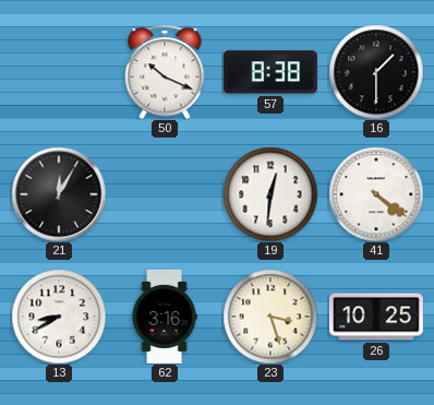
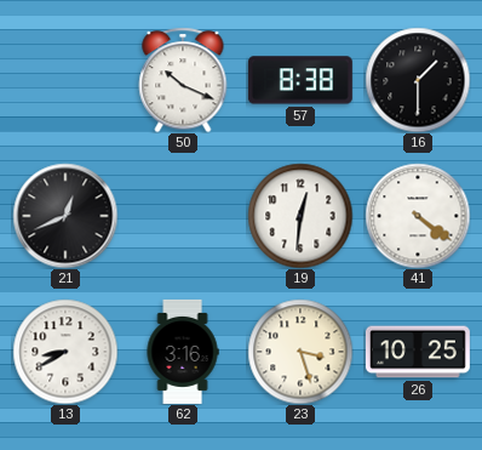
21: 12:05 -> 12:41 (65, 216)
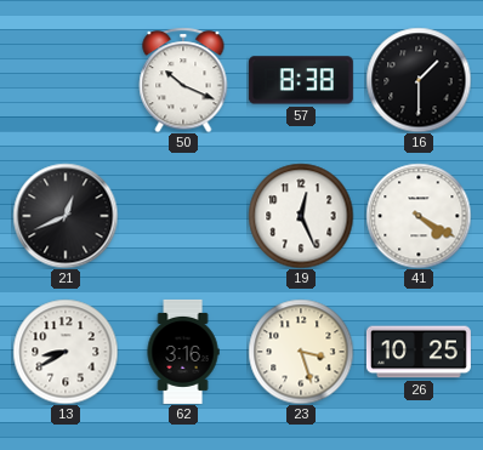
19: 12:31 -> 12:26 (301, 216)
41: 4:21 -> 4:20 (419, 216)
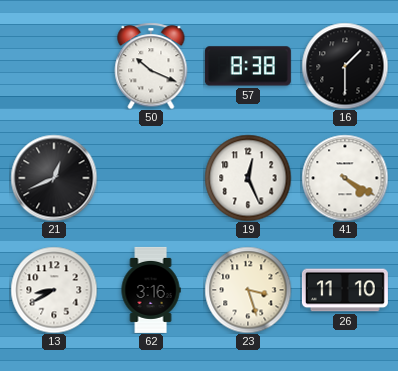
26: 10:25 -> 11:10 (345, 290)
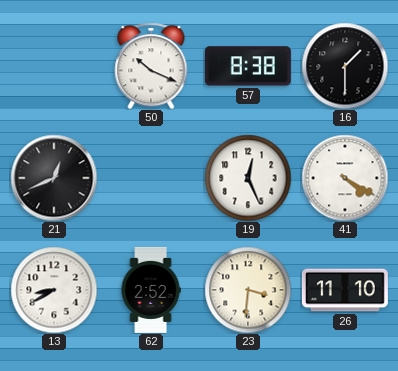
62: 3:16 -> 2:52 (151, 290)
23: 3:27 -> 3:31 (248, 290)
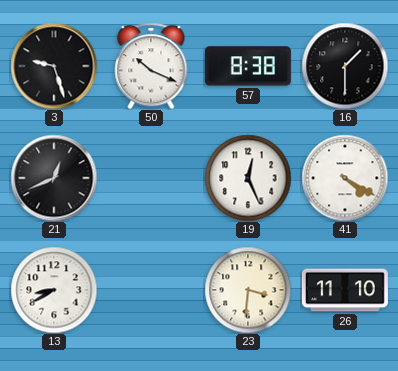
3: none -> 9:27 (54, 66)
62: 2:52 -> none (151, 290)
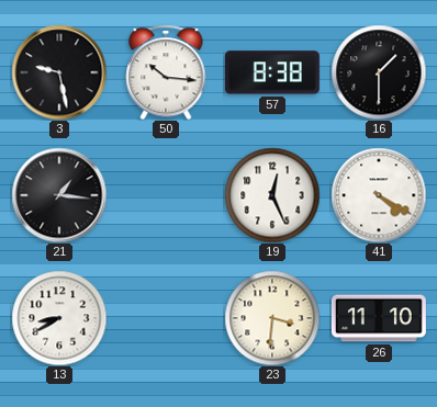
3: 9:27 -> 9:28 (59, 72)
50: 10:19 -> 10:16 (166, 72)
21: 12:41 -> 1:16 (59, 195)
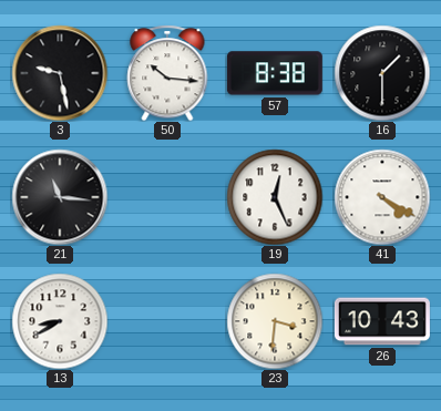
21: 1:16 -> 11:16 (60, 197)
26: 11:10 -> 10:43 (382, 321)
